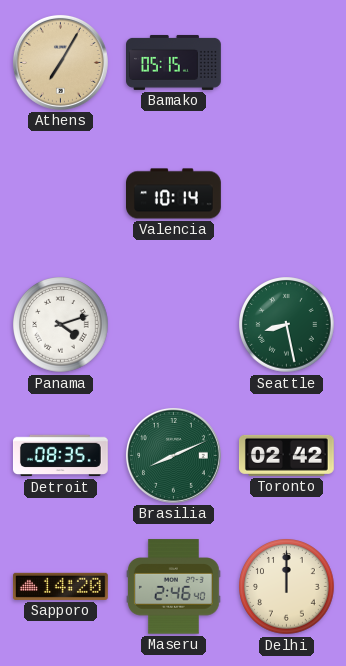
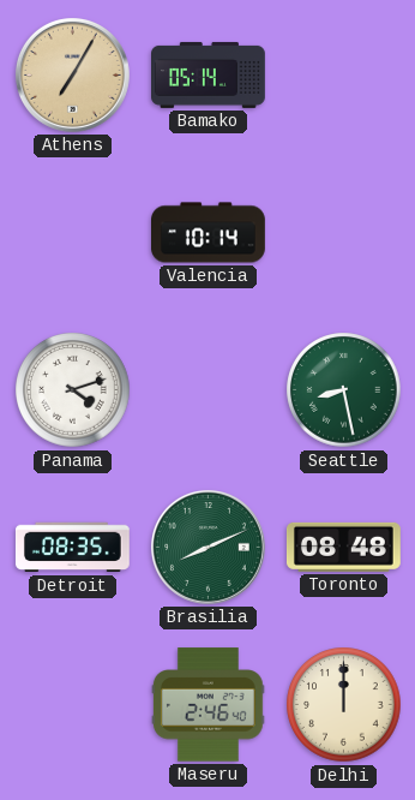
Bamako: 05:15 -> 05:14 (209, 74)
Toronto: 02:42 -> 08:48 (343, 547)
Sapporo: 14:20 -> none (60, 586)
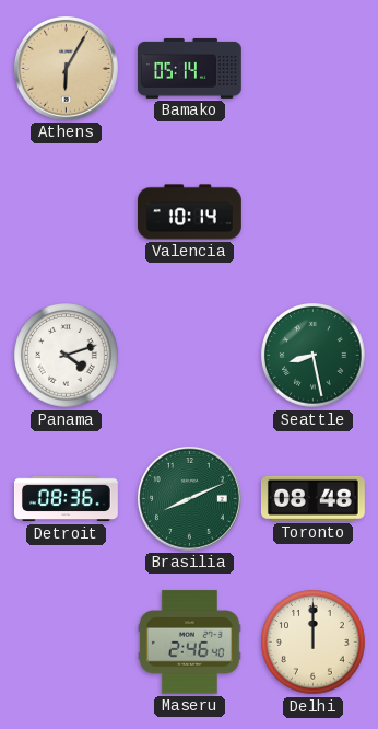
Athens: 7:05 -> 6:05 (66, 68)
Detroit: 08:35 -> 08:36 (66, 499)
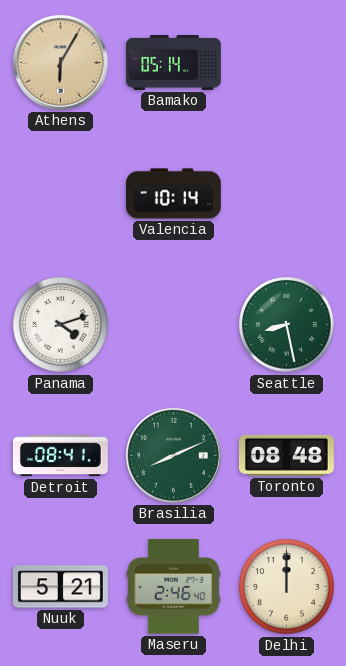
Detroit: 08:36 -> 08:41 (60, 456)
Nuuk: none -> 5:21 (60, 587)
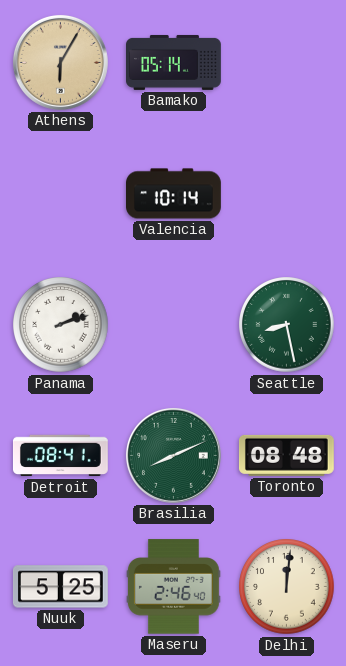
Panama: 4:12 -> 2:12 (61, 325)
Nuuk: 5:21 -> 5:25 (60, 587)
Delhi: 12:00 -> 12:01 (287, 587)
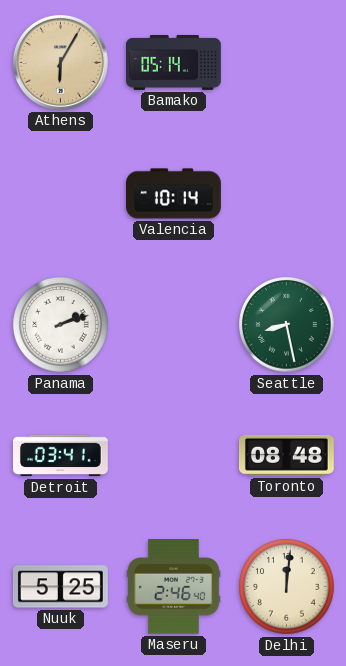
Detroit: 08:41 -> 03:41 (60, 456)
Brasilia: 8:11 -> none (173, 455)
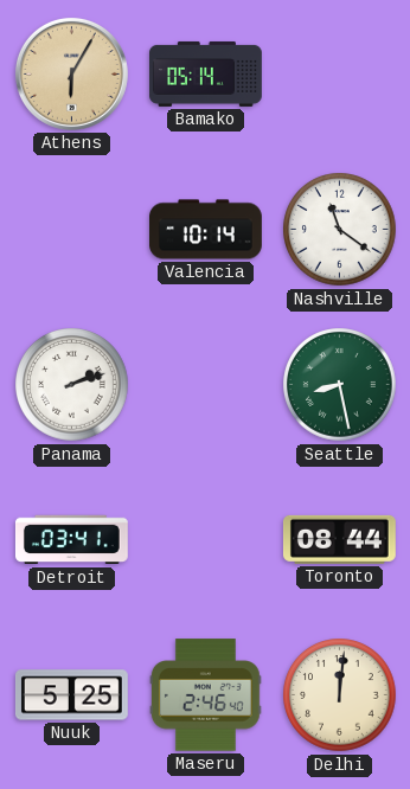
Nashville: none -> 11:21 (340, 230)
Toronto: 08:48 -> 08:44 (339, 539)
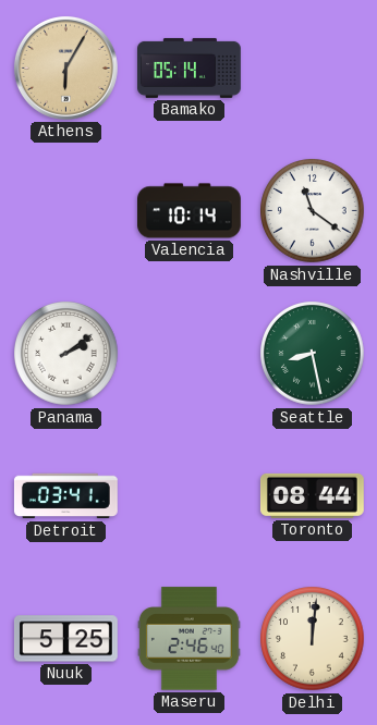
Panama: 2:12 -> 2:09 (66, 354)
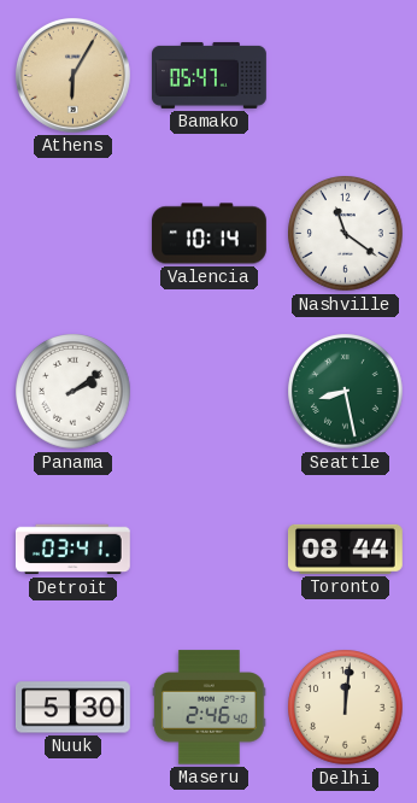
Bamako: 05:14 -> 05:47 (210, 75)
Nuuk: 5:25 -> 5:30 (72, 708)
